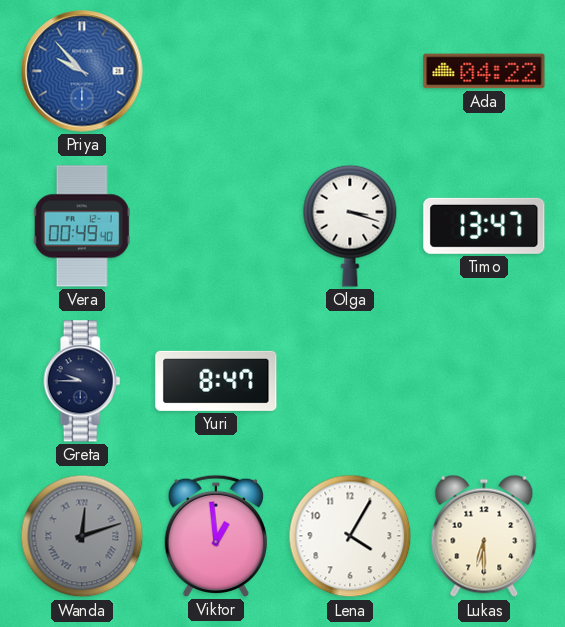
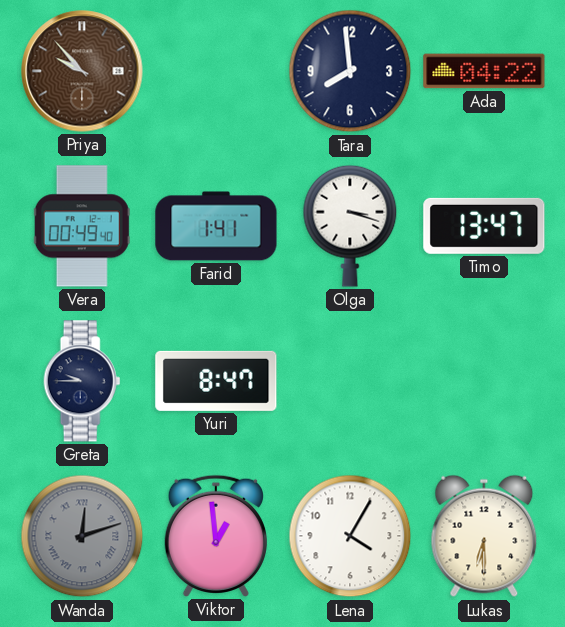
Priya dial: blue -> brown (82, 71)
Tara: none -> 7:59 (350, 71)
Farid: none -> 1:41 (216, 226)
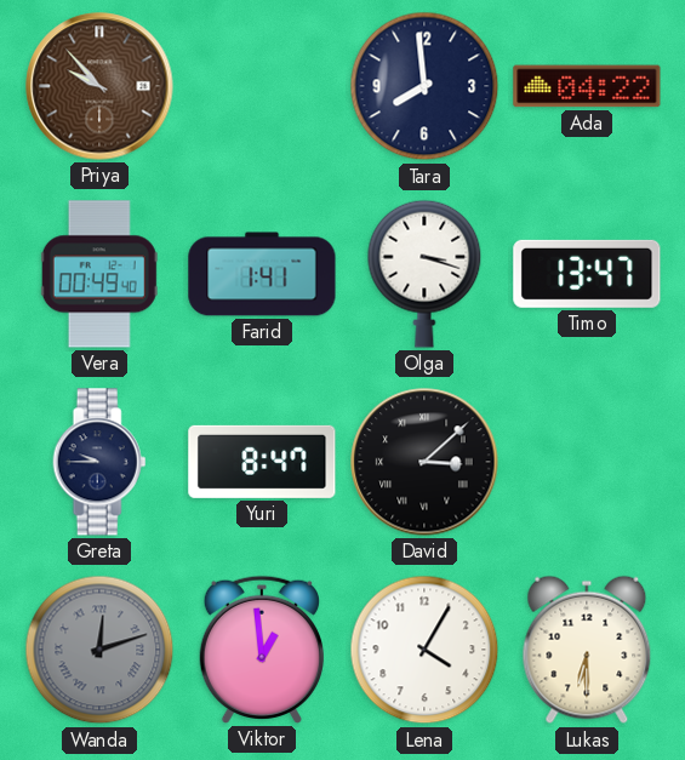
David: none -> 3:08 (424, 462)
